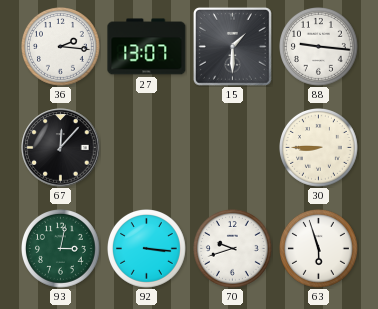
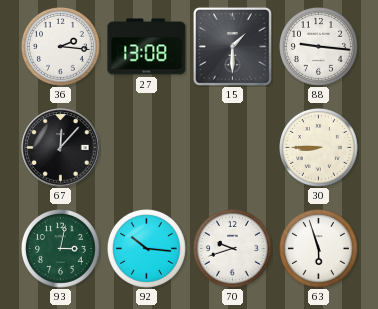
27: 13:07 -> 13:08 (147, 47)
92: 3:16 -> 10:16 (147, 249)
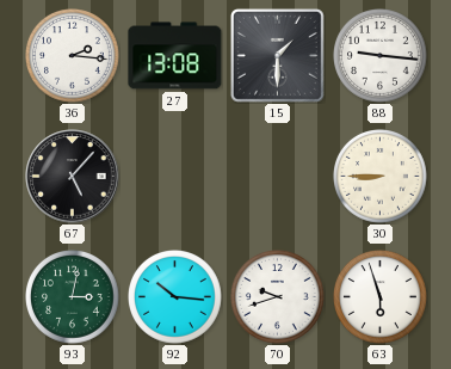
67: 12:07 -> 5:07 (73, 177)
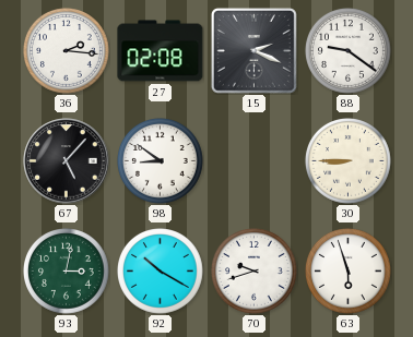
27: 13:08 -> 02:08 (161, 51)
15: 1:30 -> 2:19 (253, 50)
88: 9:16 -> 9:21 (349, 51)
98: none -> 8:51 (161, 161)
92: 10:16 -> 10:20 (161, 272)
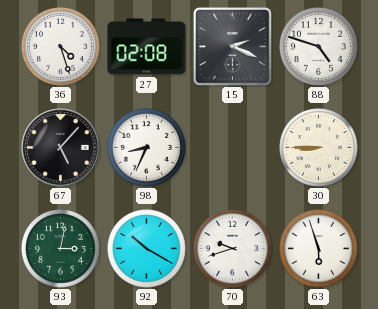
36: 2:16 -> 4:27 (61, 47)
88: 9:21 -> 4:48 (319, 47)
98: 8:51 -> 8:34 (147, 148)
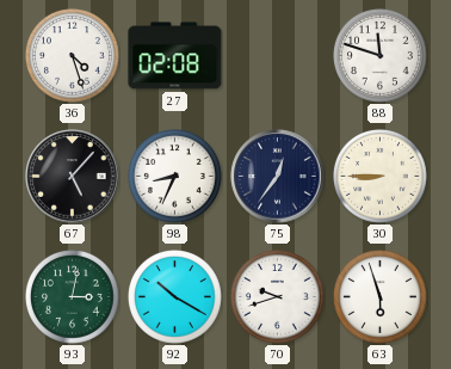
15: 2:19 -> none (232, 46)
88: 4:48 -> 11:48 (381, 56)
75: none -> 12:36 (278, 177)
